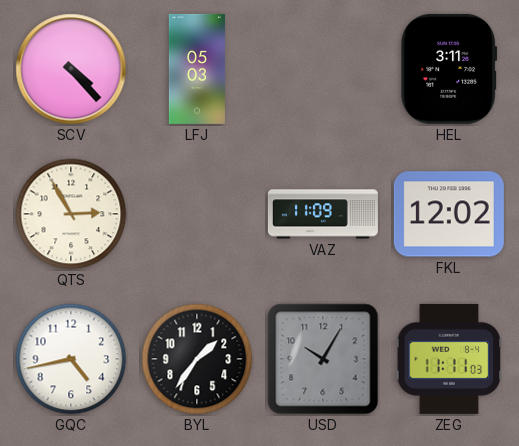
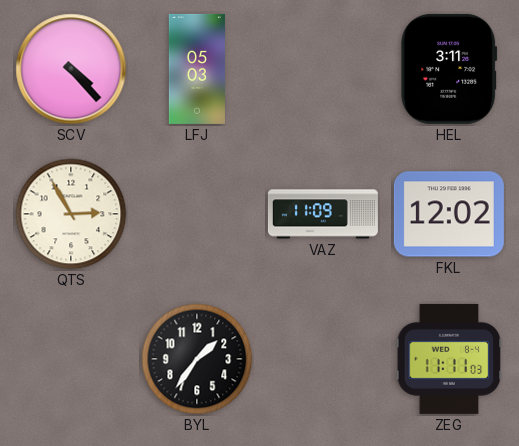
GQC: 4:43 -> none (71, 359)
USD: 10:05 -> none (323, 359)
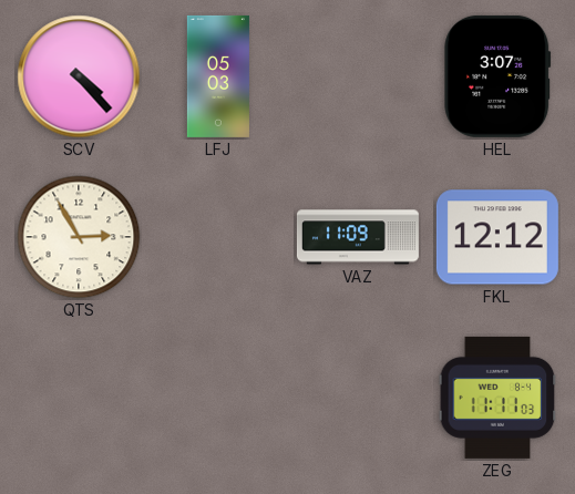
HEL: 3:11 -> 3:07 (497, 76)
FKL: 12:02 -> 12:12 (497, 237)
BYL: 1:36 -> none (197, 359)
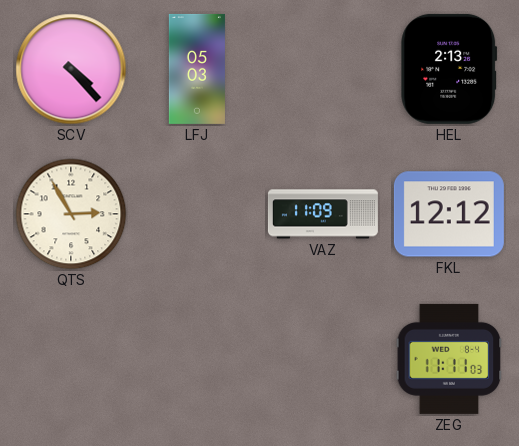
HEL: 3:07 -> 2:13 (449, 69)
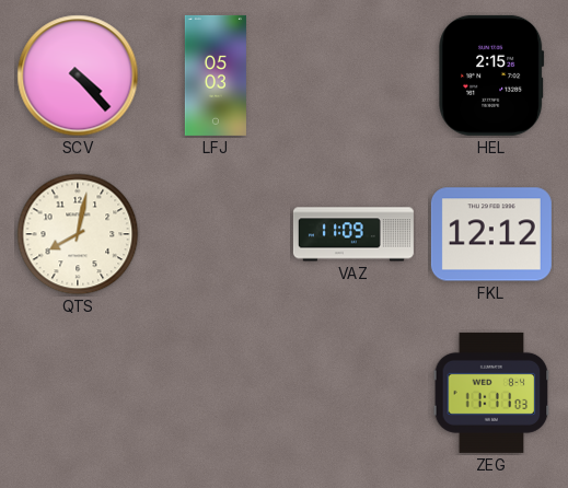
HEL: 2:13 -> 2:15 (491, 75)
QTS: 2:55 -> 8:02 (78, 234)
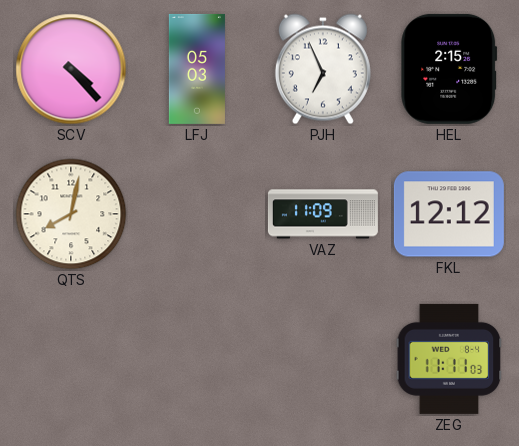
PJH: none -> 6:56 (323, 69)
